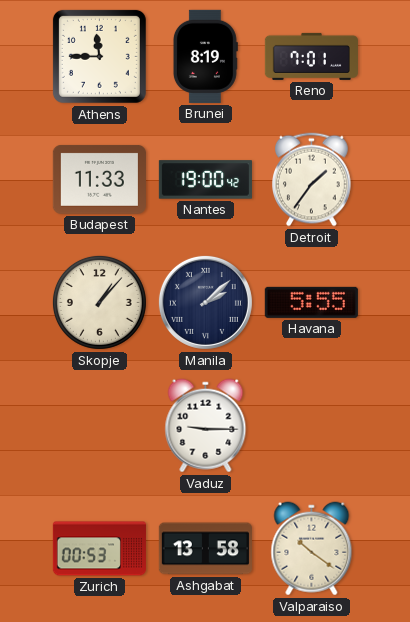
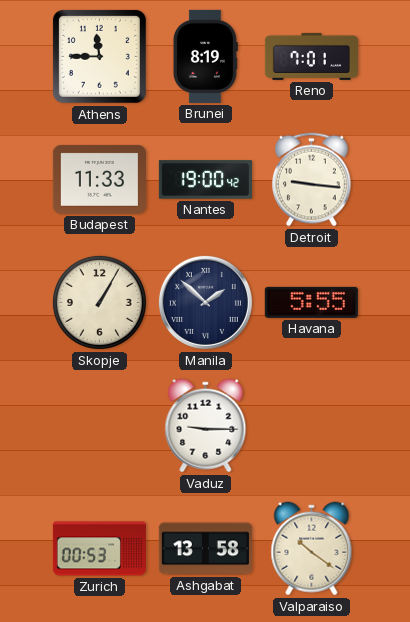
Detroit: 1:36 -> 9:16 (312, 180)
Skopje: 1:07 -> 1:05 (99, 302)
Manila: 2:08 -> 1:52 (205, 302)
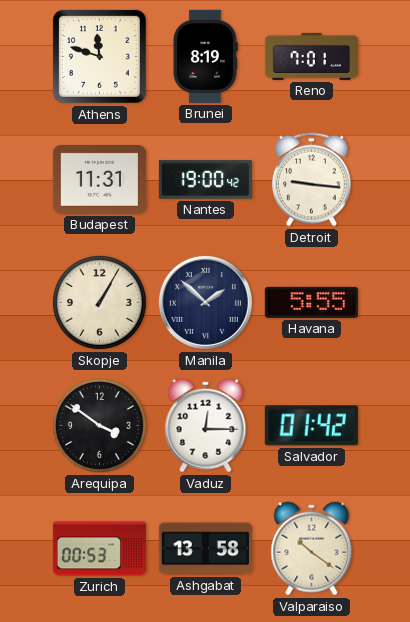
Athens: 11:45 -> 11:48 (99, 56)
Budapest: 11:33 -> 11:31 (99, 179)
Arequipa: none -> 3:51 (99, 425)
Vaduz: 9:15 -> 12:15 (206, 426)
Salvador: none -> 01:42 (311, 426)
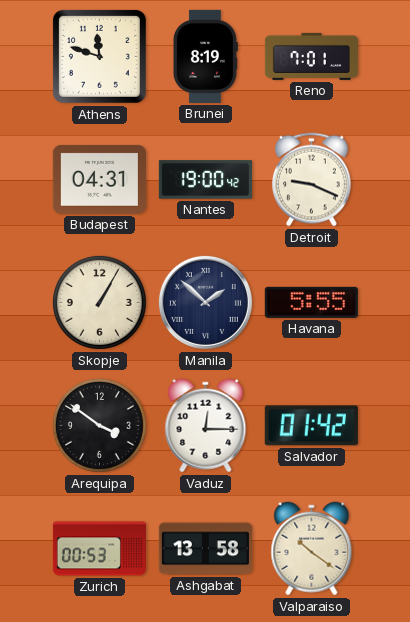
Budapest: 11:31 -> 04:31 (99, 179)
Detroit: 9:16 -> 9:19 (312, 180)
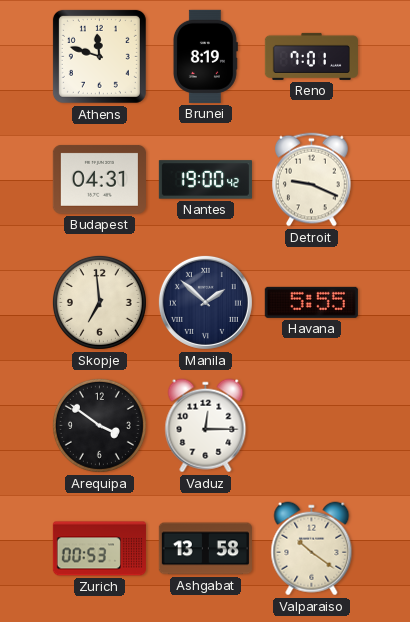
Skopje: 1:05 -> 6:59 (99, 302)
Salvador: 01:42 -> none (311, 426)
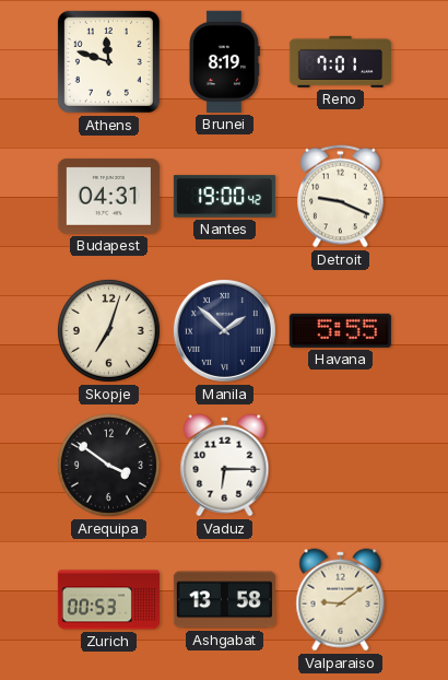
Skopje: 6:59 -> 7:03 (108, 330)
Vaduz: 12:15 -> 6:15 (225, 466)
Valparaiso: 10:21 -> 9:09 (341, 600)
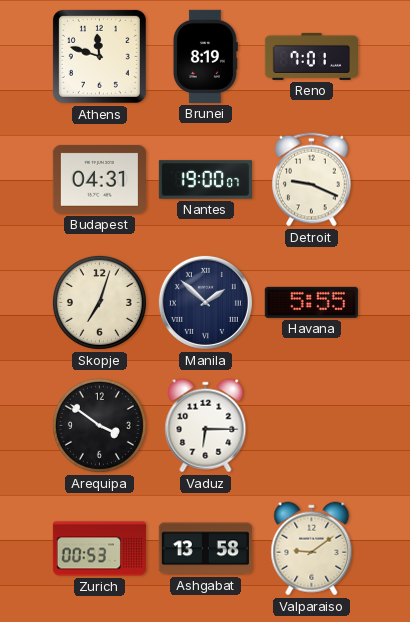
Nantes: 19:00:42 -> 19:00:07 (205, 180)
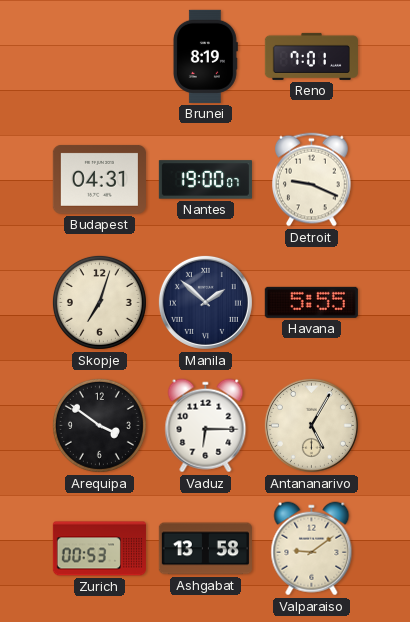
Athens: 11:48 -> none (99, 56)
Antananarivo: none -> 5:05 (311, 425)
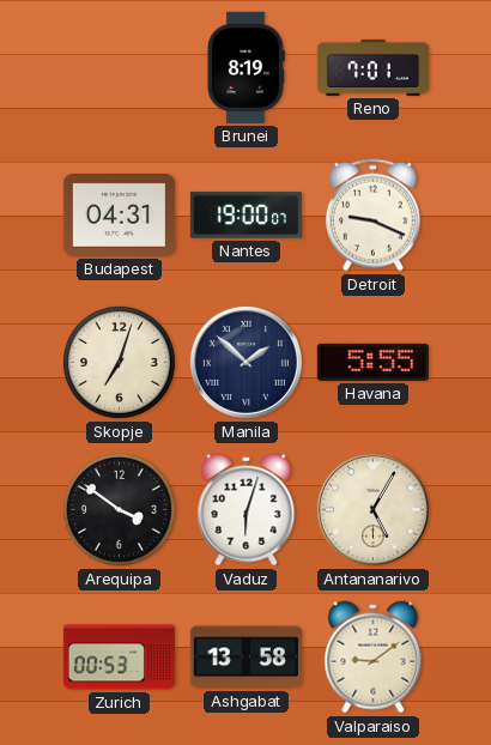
Vaduz: 6:15 -> 6:03 (247, 510)
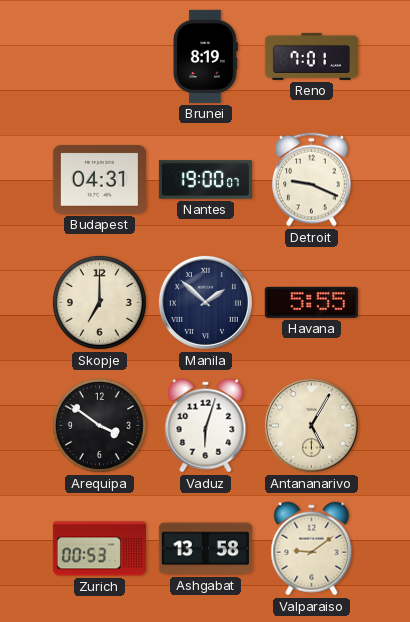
Skopje: 7:03 -> 7:00 (99, 302)
